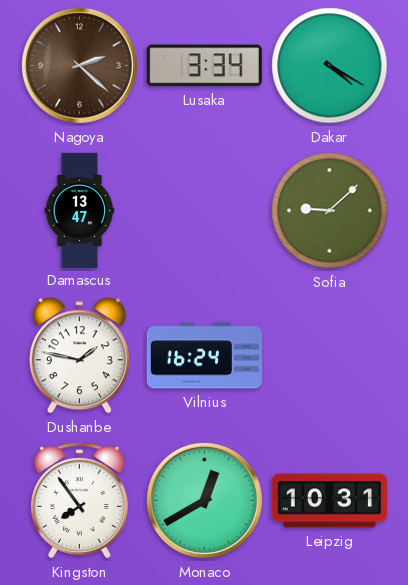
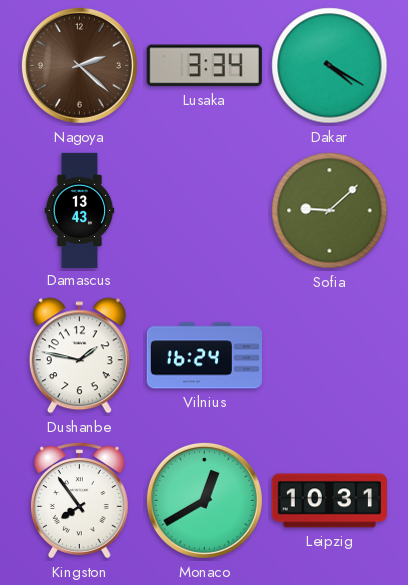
Damascus: 13:47 -> 13:43 (80, 210)
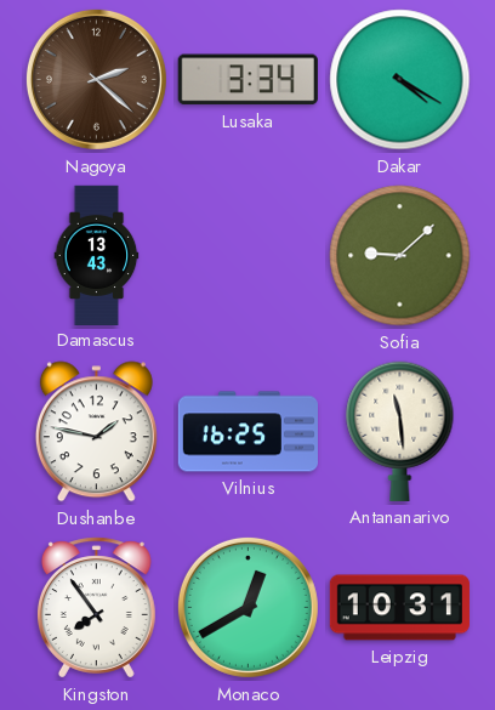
Vilnius: 16:24 -> 16:25 (247, 432)
Antananarivo: none -> 11:29 (400, 431)
